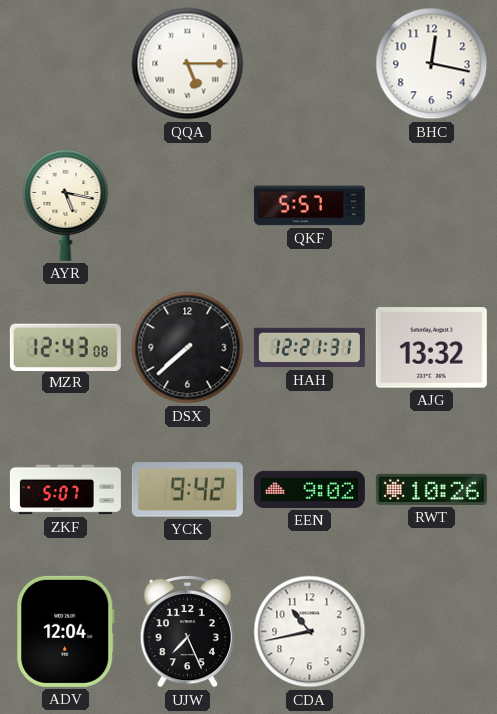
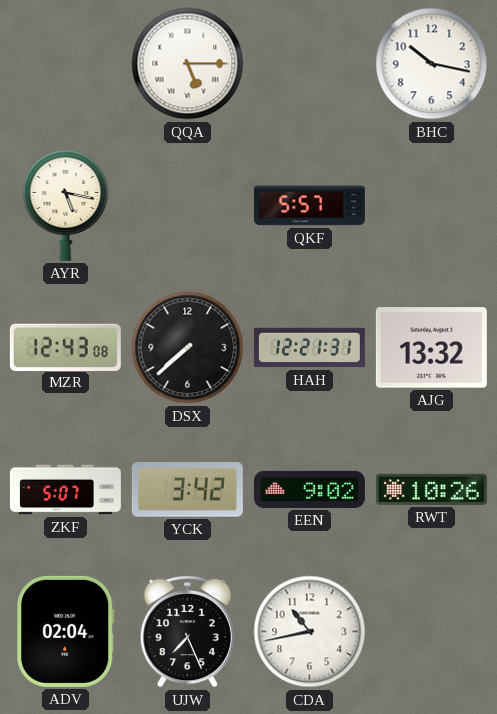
BHC: 12:17 -> 10:17 (432, 64)
YCK: 9:42 -> 3:42 (187, 490)
ADV: 12:04 -> 02:04 (66, 631)
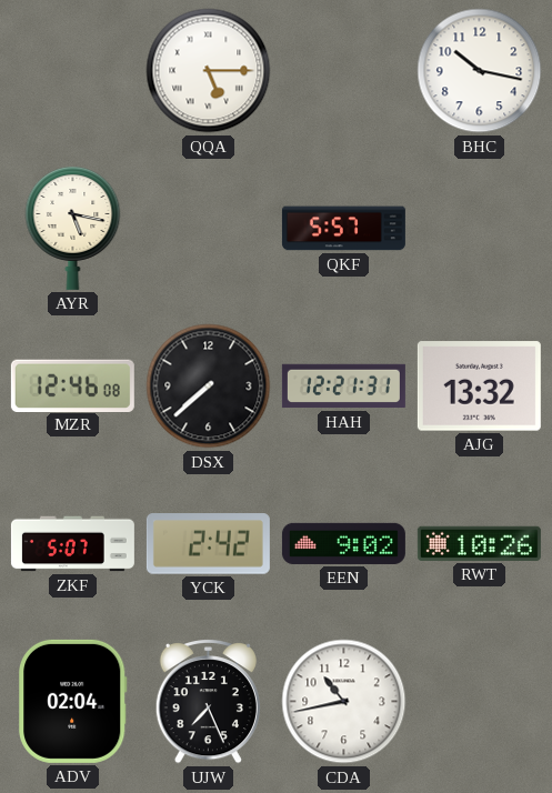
MZR: 12:43 -> 12:46 (72, 385)
YCK: 3:42 -> 2:42 (208, 544)
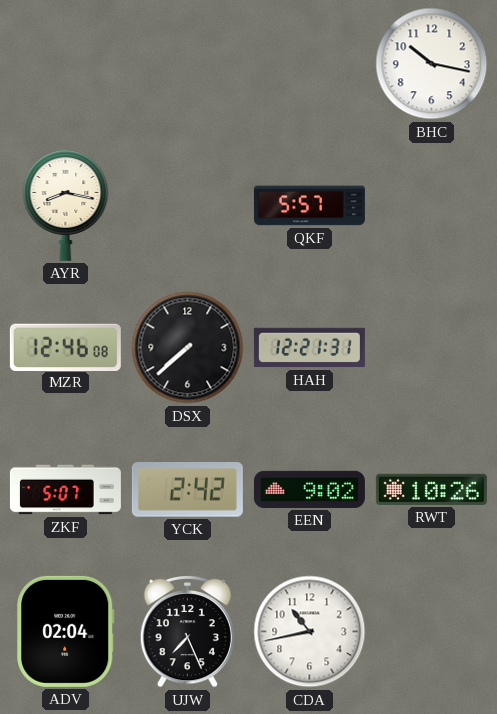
QQA: 5:15 -> none (209, 71)
AYR: 5:17 -> 8:17 (66, 206)
AJG: 13:32 -> none (479, 387)
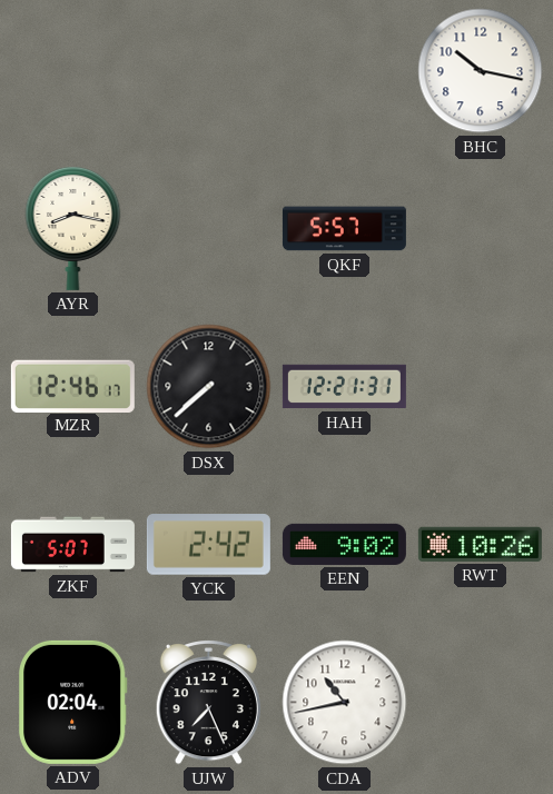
MZR: 12:46:08 -> 12:46:17 (72, 386)
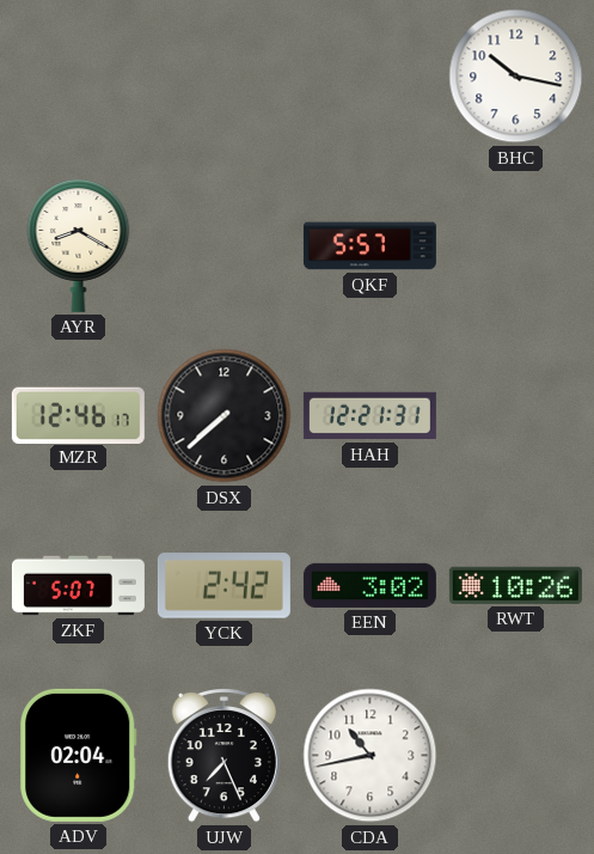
AYR: 8:17 -> 8:20 (79, 246)
EEN: 9:02 -> 3:02 (369, 585)
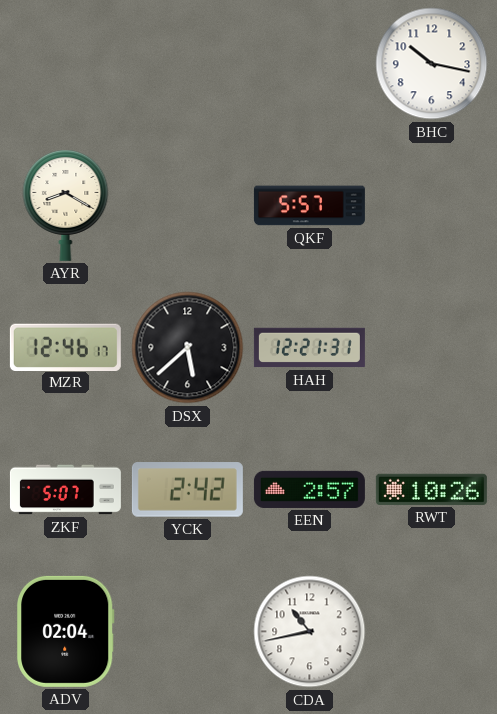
DSX: 7:38 -> 5:38 (188, 348)
EEN: 3:02 -> 2:57 (309, 489)
UJW: 7:26 -> none (223, 755)
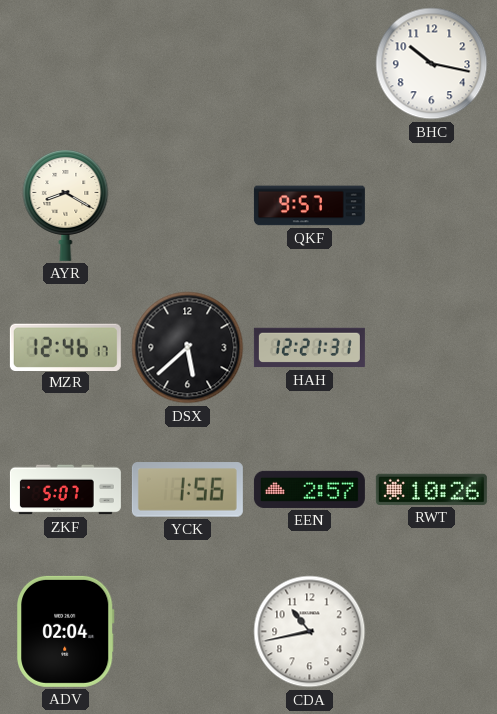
QKF: 5:57 -> 9:57 (309, 206)
YCK: 2:42 -> 1:56 (187, 490)
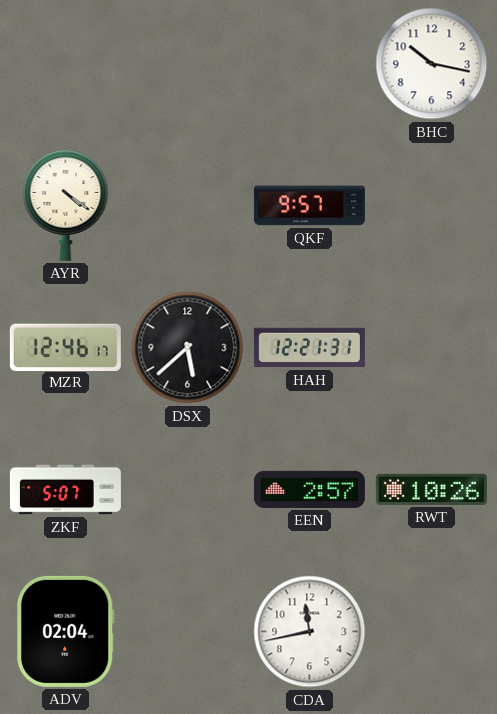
AYR: 8:20 -> 4:21 (66, 206)
YCK: 1:56 -> none (187, 490)
CDA: 10:43 -> 11:43 (310, 632)
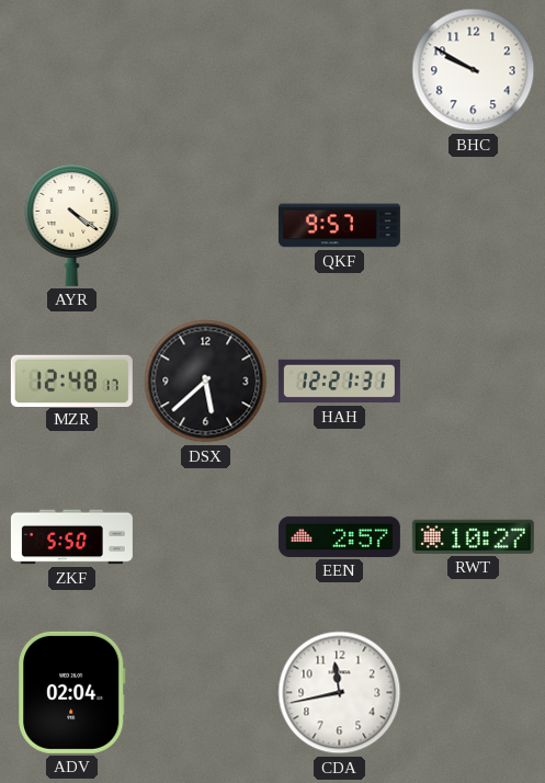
BHC: 10:17 -> 9:50 (474, 70)
MZR: 12:46 -> 12:48 (71, 381)
ZKF: 5:07 -> 5:50 (71, 537)
RWT: 10:26 -> 10:27 (473, 536)
